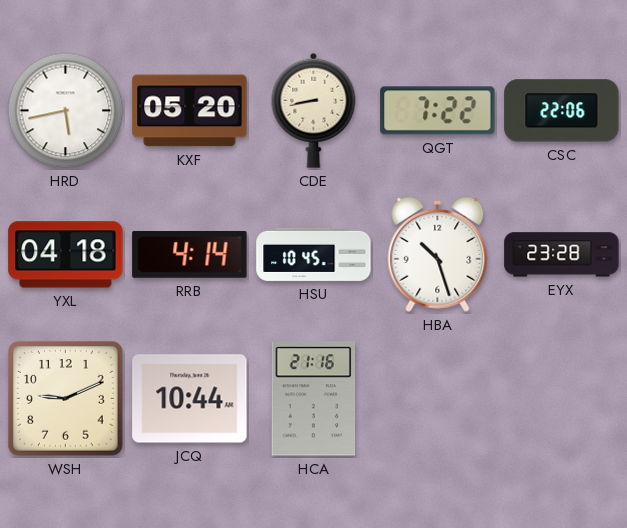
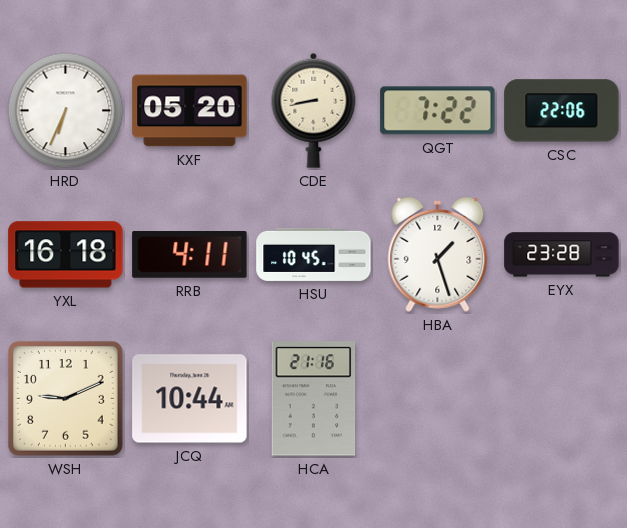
HRD: 5:43 -> 6:34 (66, 111)
YXL: 04:18 -> 16:18 (66, 255)
RRB: 4:14 -> 4:11 (190, 255)
HBA: 10:27 -> 1:27 (438, 254)
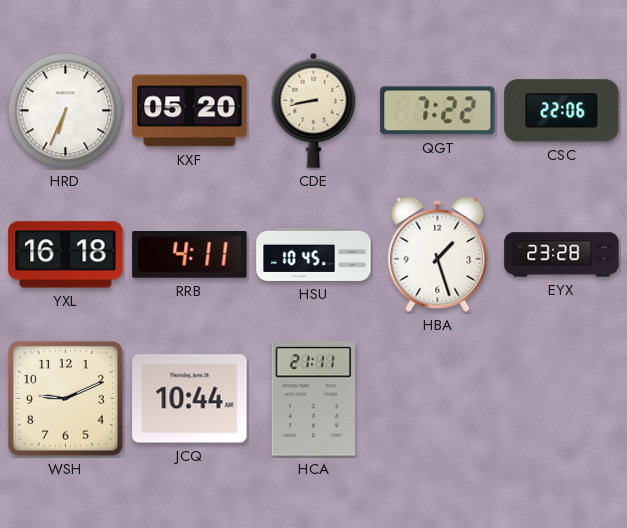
HCA: 21:16 -> 21:11 (314, 399)
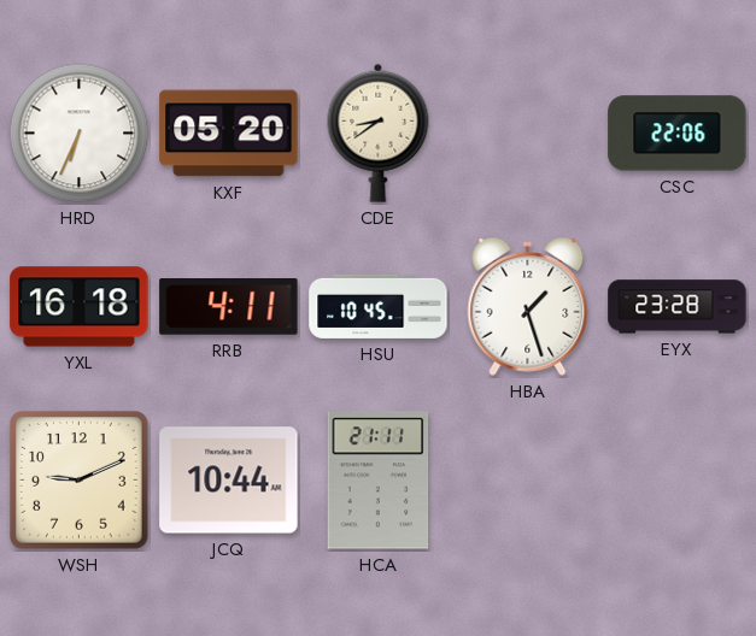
CDE: 8:43 -> 8:39 (379, 132)
QGT: 7:22 -> none (438, 111)
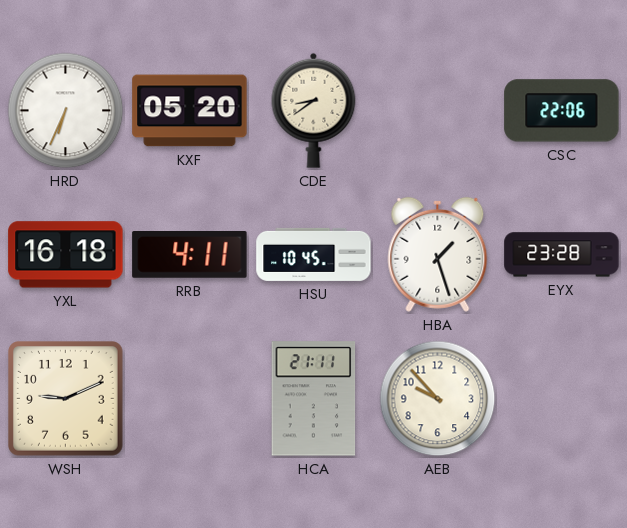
JCQ: 10:44 -> none (229, 481)
AEB: none -> 9:53 (438, 399)
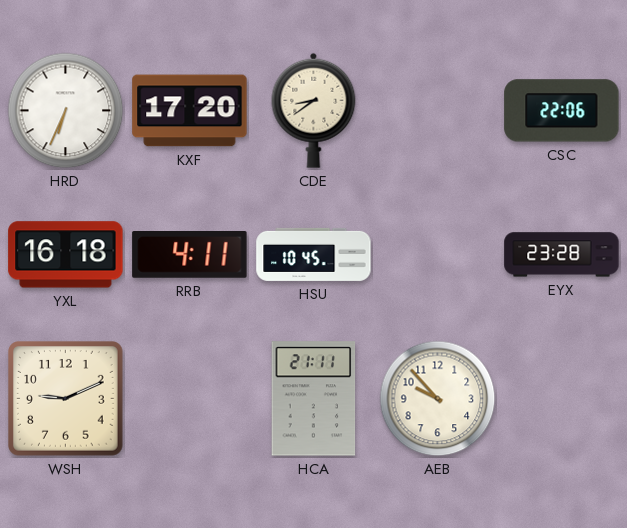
KXF: 05:20 -> 17:20 (190, 111)
HBA: 1:27 -> none (438, 254)
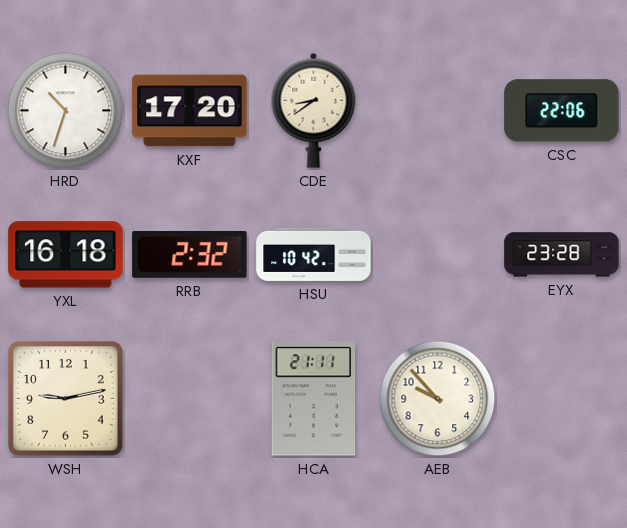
HRD: 6:34 -> 10:33 (66, 111)
RRB: 4:11 -> 2:32 (190, 255)
HSU: 10:45 -> 10:42 (314, 254)
WSH: 9:11 -> 9:13 (66, 399)
